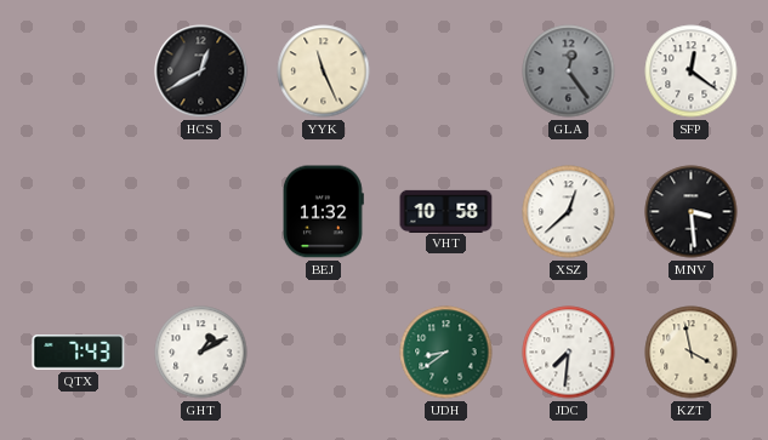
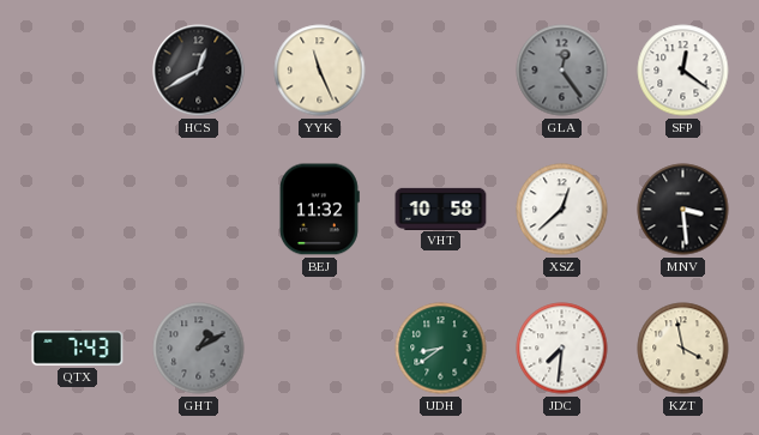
GHT dial: white -> grey (199, 349)
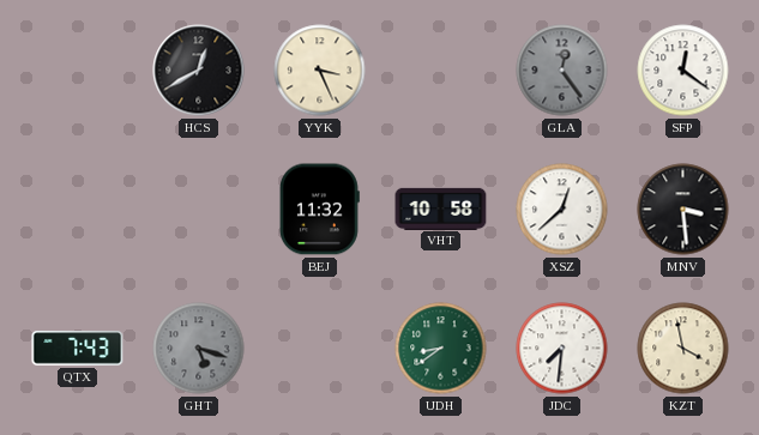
YYK: 11:26 -> 3:26 (320, 71)
GHT: 1:10 -> 5:18 (199, 349)
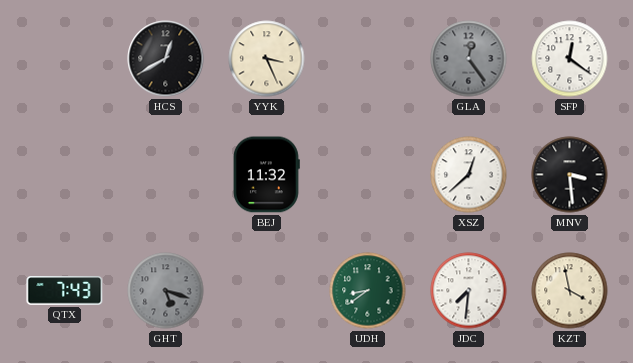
VHT: 10:58 -> none (441, 209)
